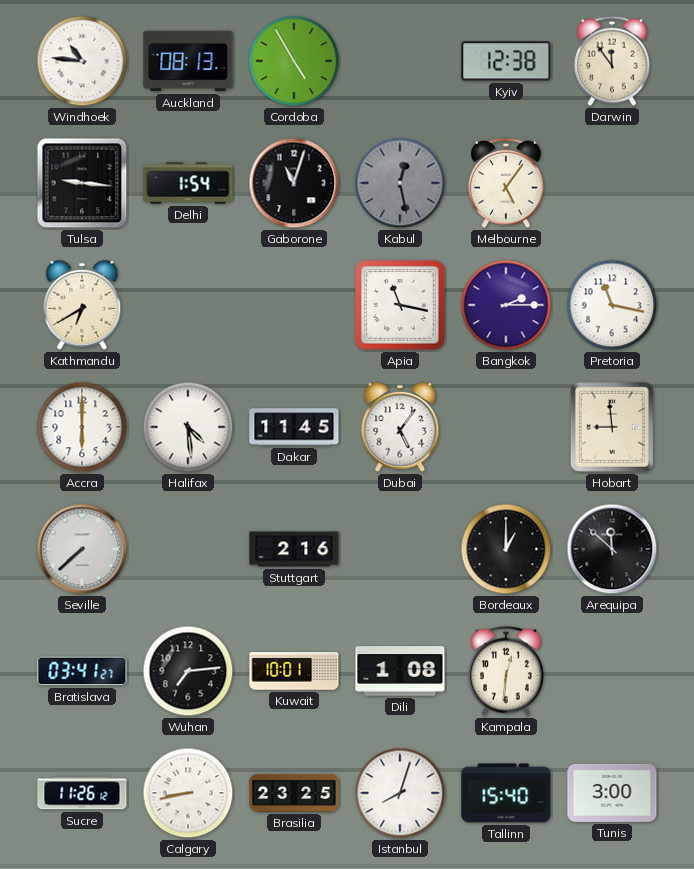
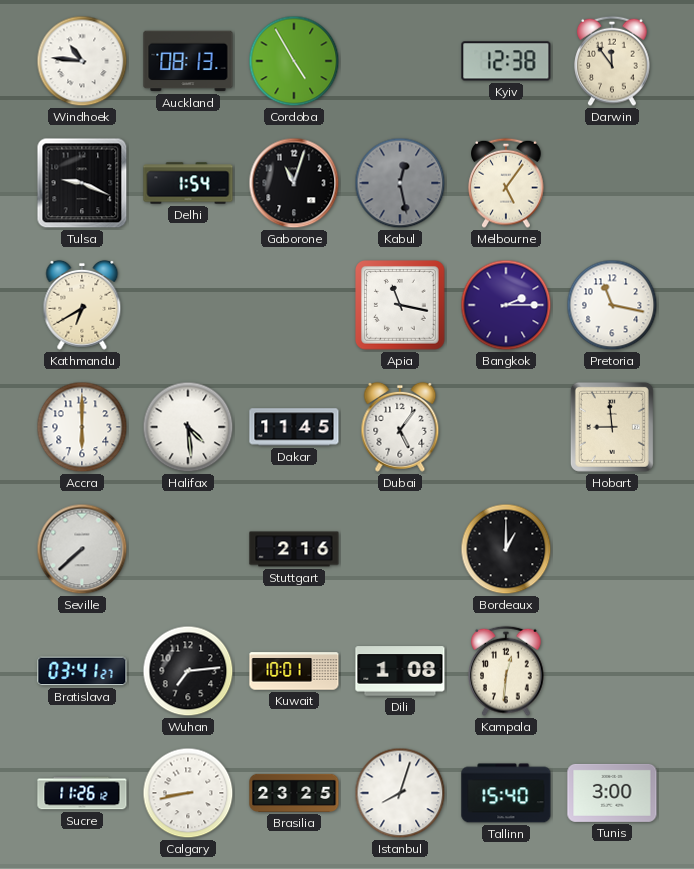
Tulsa: 9:16 -> 9:19 (82, 183)
Arequipa: 11:52 -> none (612, 549)
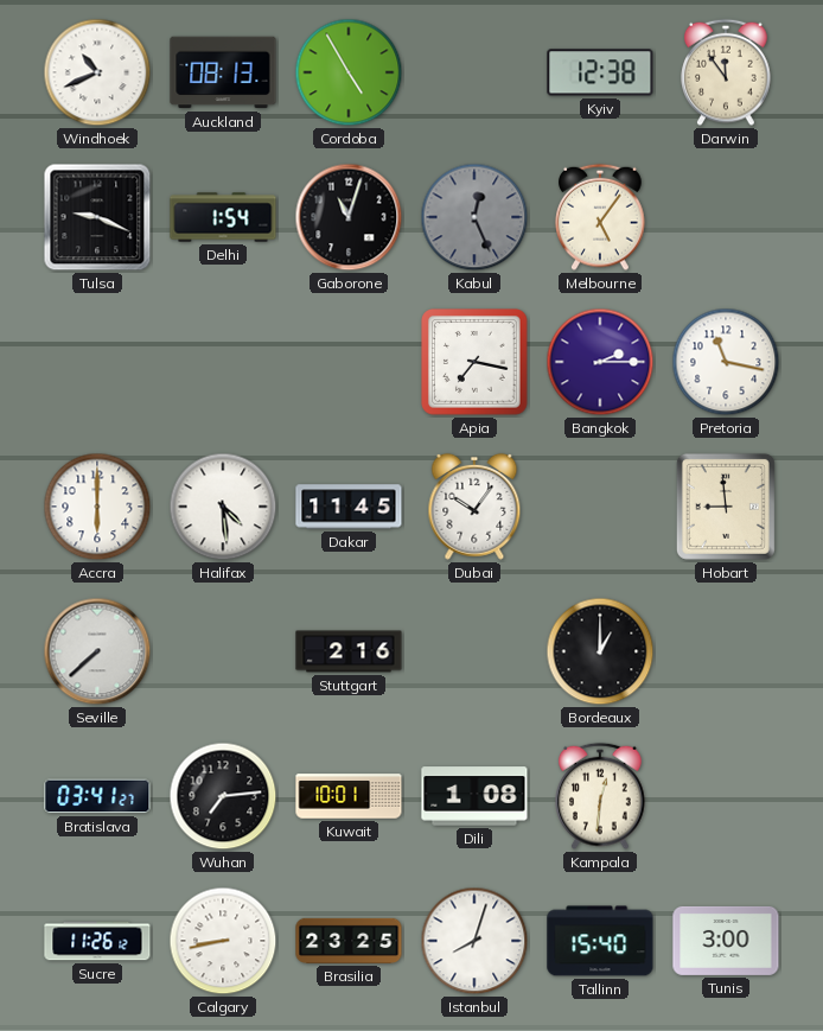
Windhoek: 10:46 -> 10:41 (97, 72)
Kabul: 12:28 -> 12:26 (474, 217)
Kathmandu: 6:40 -> none (82, 305)
Apia: 11:17 -> 7:17 (476, 363)
Dubai: 5:06 -> 10:06 (474, 507)
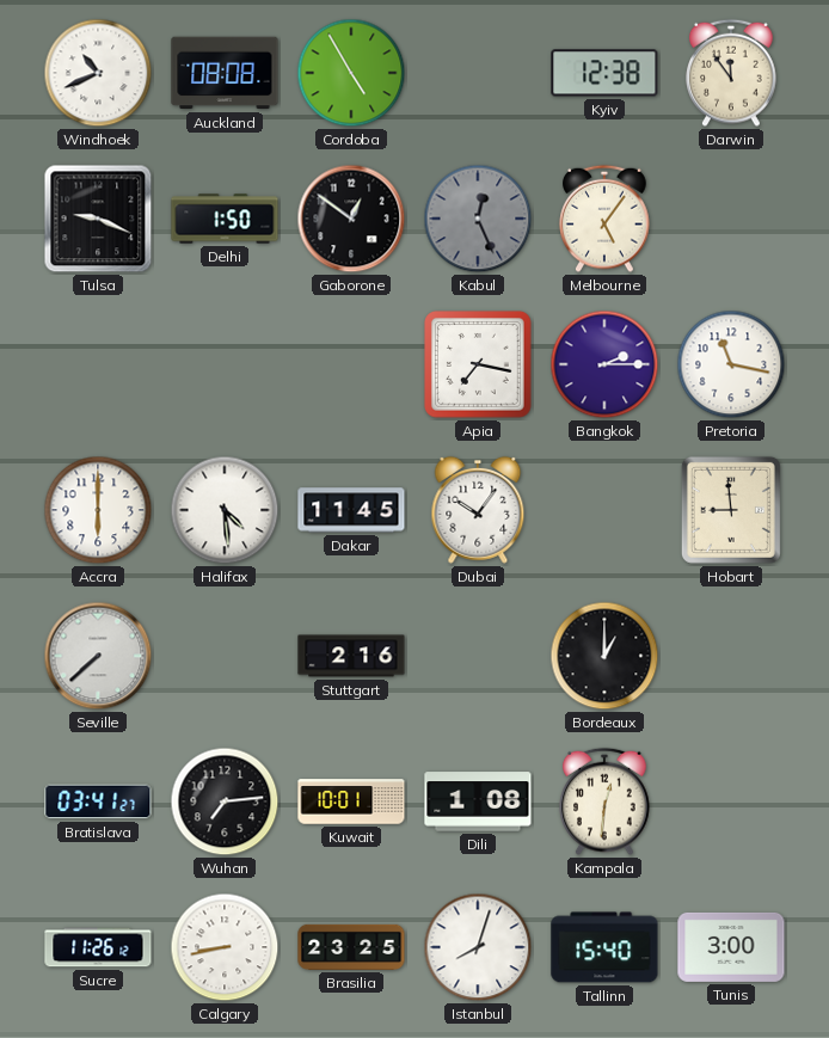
Auckland: 08:13 -> 08:08 (225, 73)
Delhi: 1:54 -> 1:50 (225, 219)
Gaborone: 11:03 -> 12:51 (351, 219)
